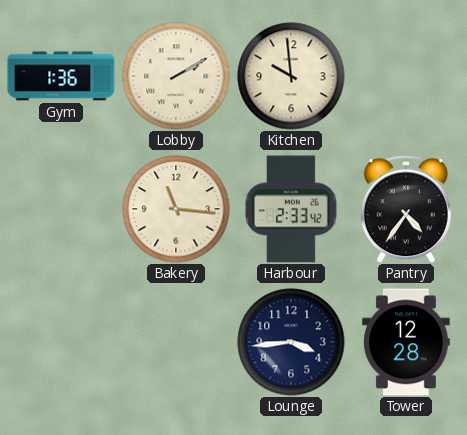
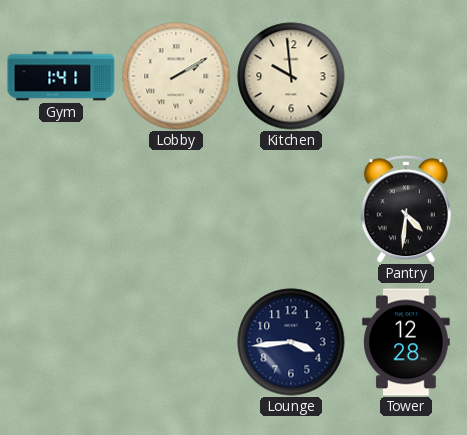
Gym: 1:36 -> 1:41 (61, 76)
Bakery: 11:16 -> none (176, 209)
Harbour: 2:33 -> none (291, 209)
Pantry: 4:36 -> 4:31 (406, 209)
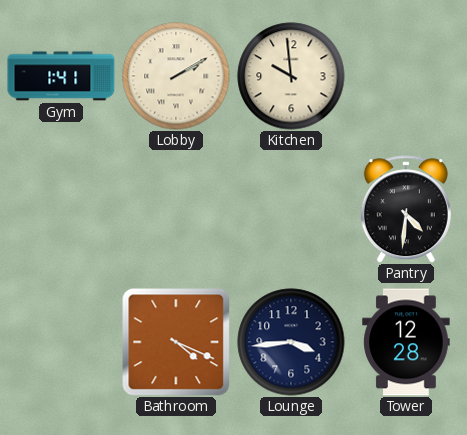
Bathroom: none -> 4:19 (176, 342)
